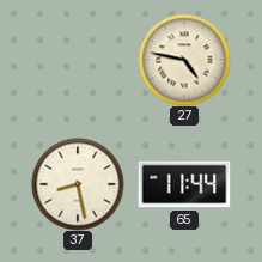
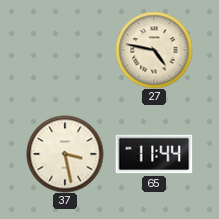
37: 8:28 -> 3:28 (65, 154)
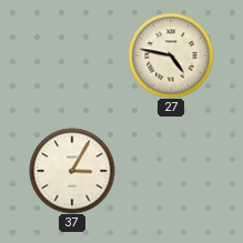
37: 3:28 -> 3:05 (72, 171)
65: 11:44 -> none (154, 154)
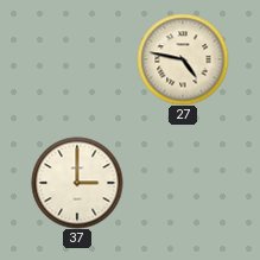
37: 3:05 -> 3:00 (77, 183)
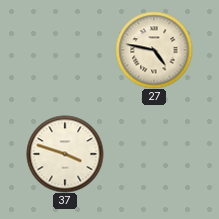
37: 3:00 -> 3:48 (65, 154)
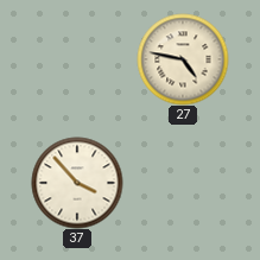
37: 3:48 -> 3:53 (77, 183)
